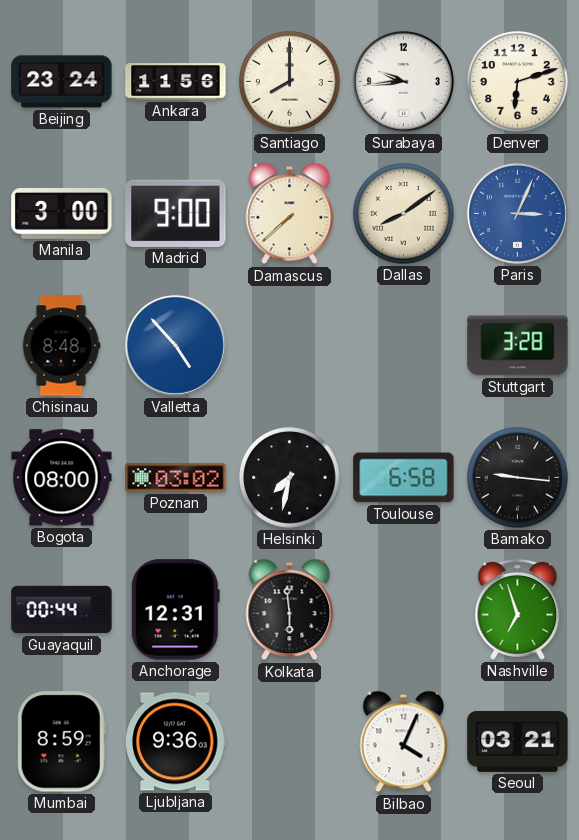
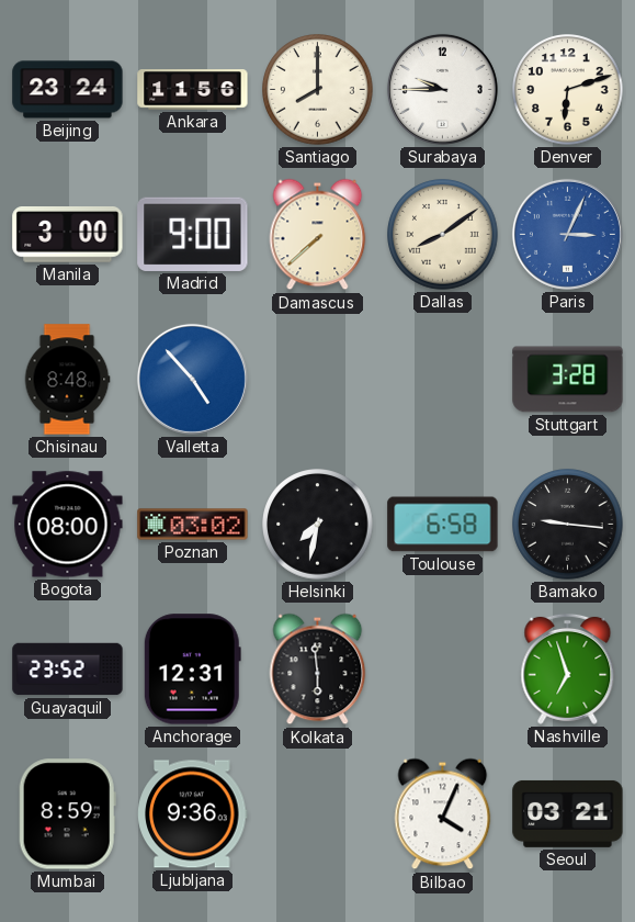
Surabaya: 9:44 -> 9:45 (442, 89)
Guayaquil: 00:44 -> 23:52 (68, 670)
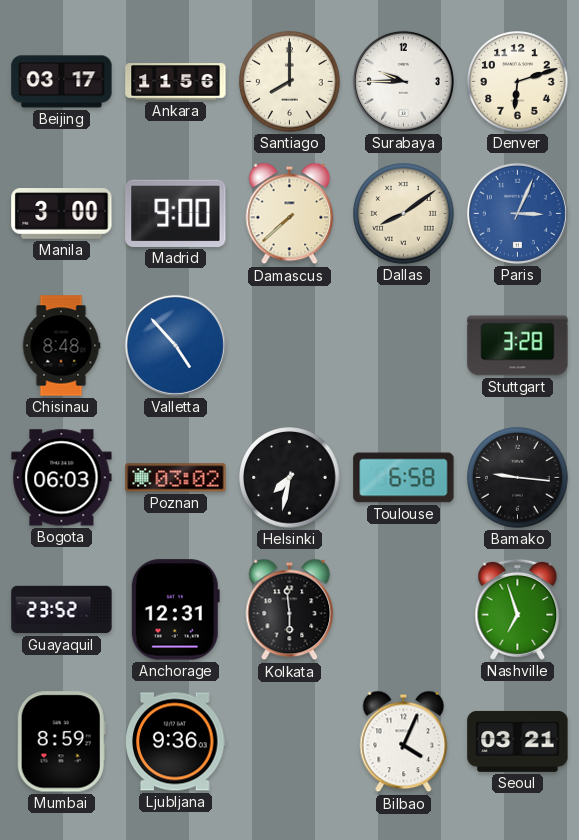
Beijing: 23:24 -> 03:17 (62, 82)
Bogota: 08:00 -> 06:03 (62, 478)
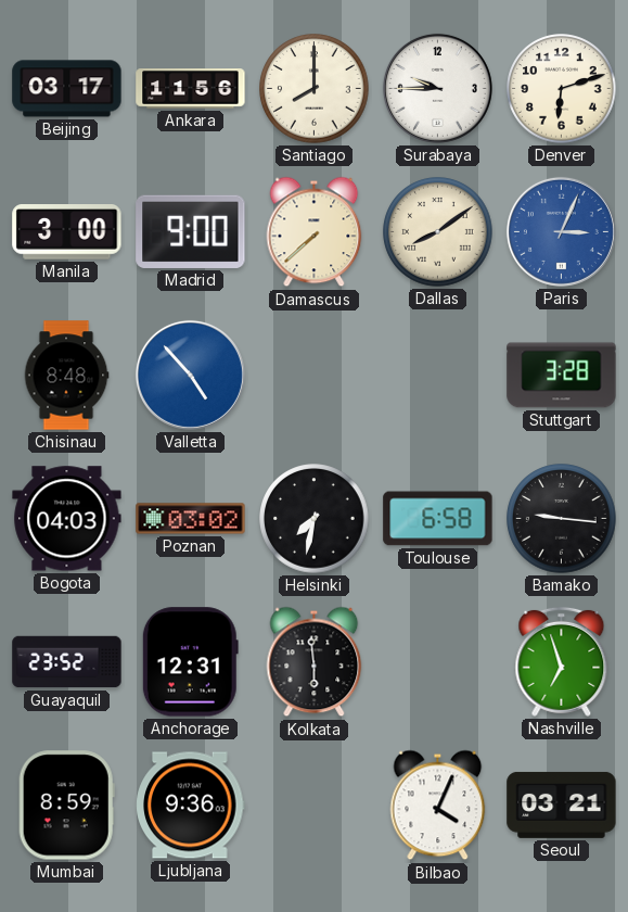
Bogota: 06:03 -> 04:03 (67, 519)
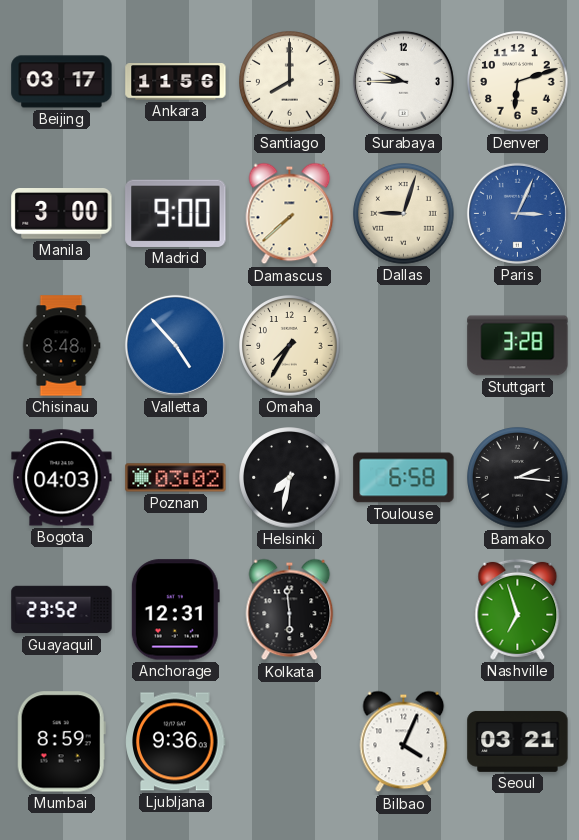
Dallas: 8:09 -> 9:03 (404, 214)
Omaha: none -> 7:35 (290, 346)
Bamako: 9:16 -> 2:16 (518, 478)
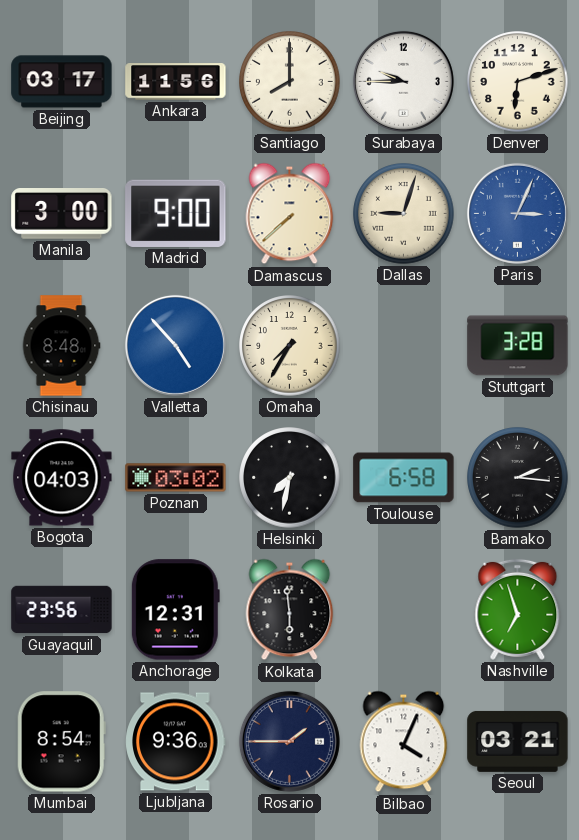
Guayaquil: 23:52 -> 23:56 (62, 610)
Mumbai: 8:59 -> 8:54 (61, 742)
Rosario: none -> 1:45 (289, 741)
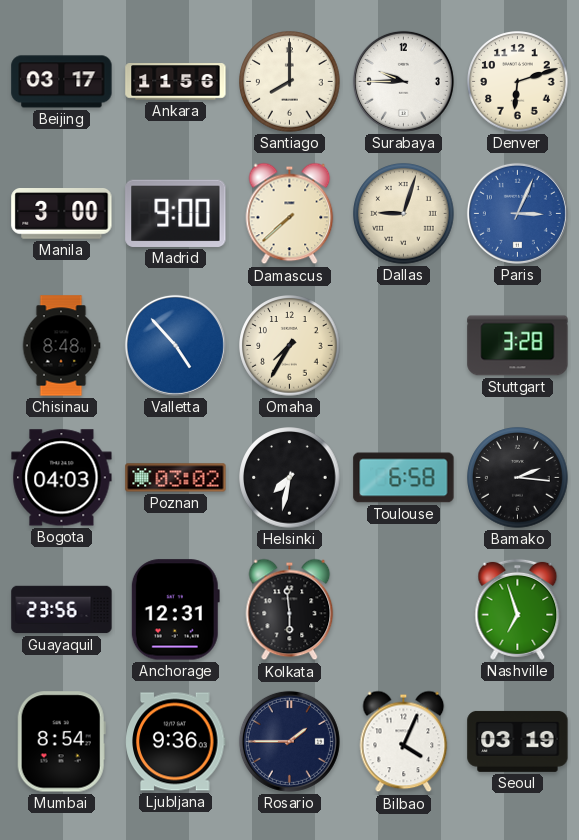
Seoul: 03:21 -> 03:19 (518, 741)
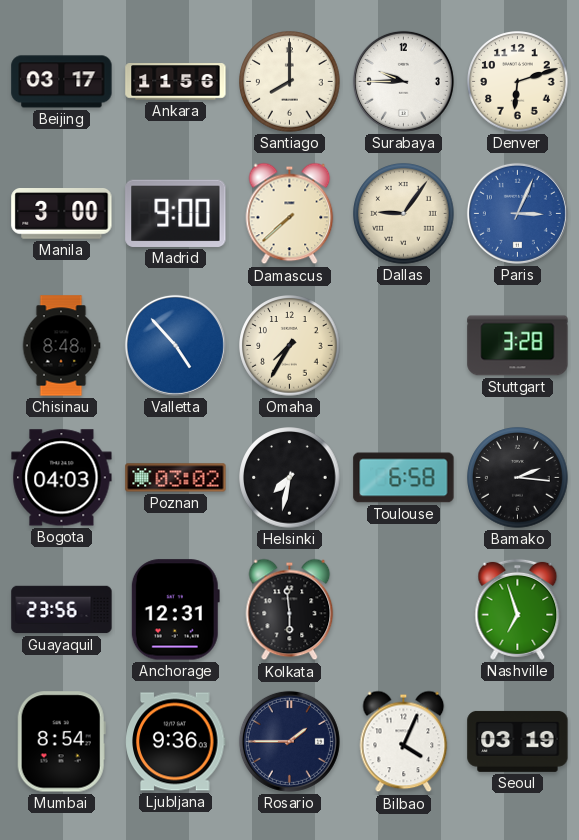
Dallas: 9:03 -> 9:06 (404, 214)
